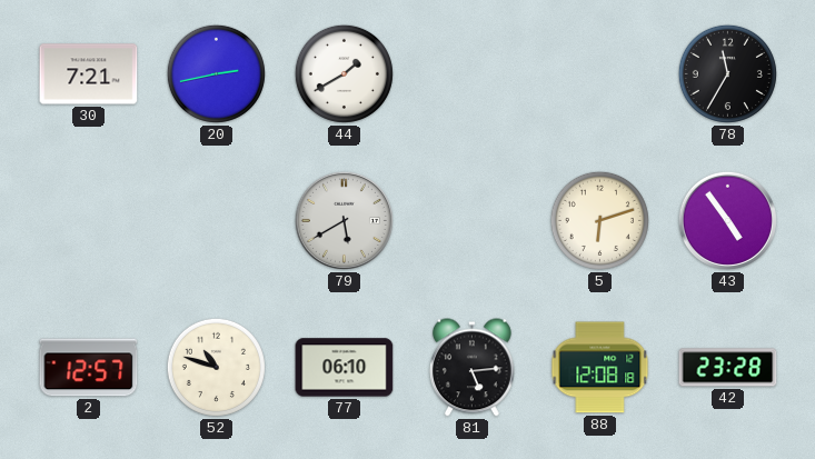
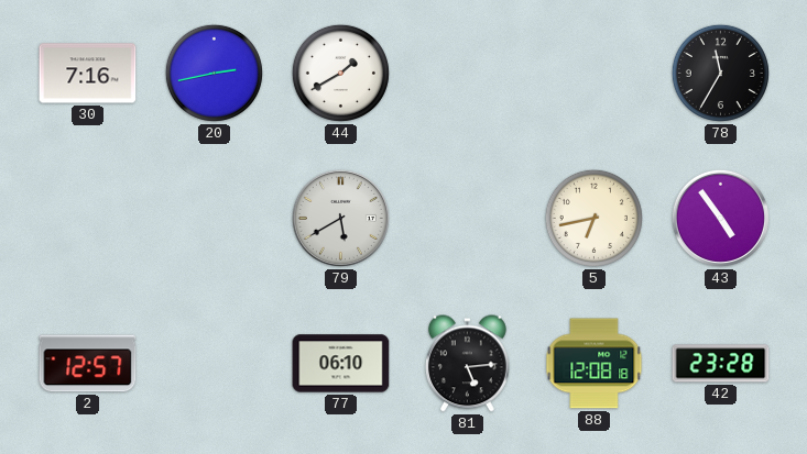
30: 7:21 -> 7:16 (88, 74)
5: 6:12 -> 6:43 (593, 218)
52: 10:48 -> none (216, 367)
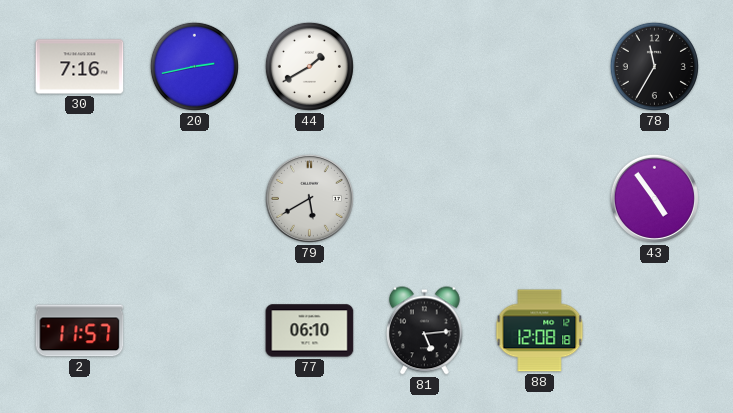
5: 6:43 -> none (593, 218)
2: 12:57 -> 11:57 (80, 331)
42: 23:28 -> none (721, 364)
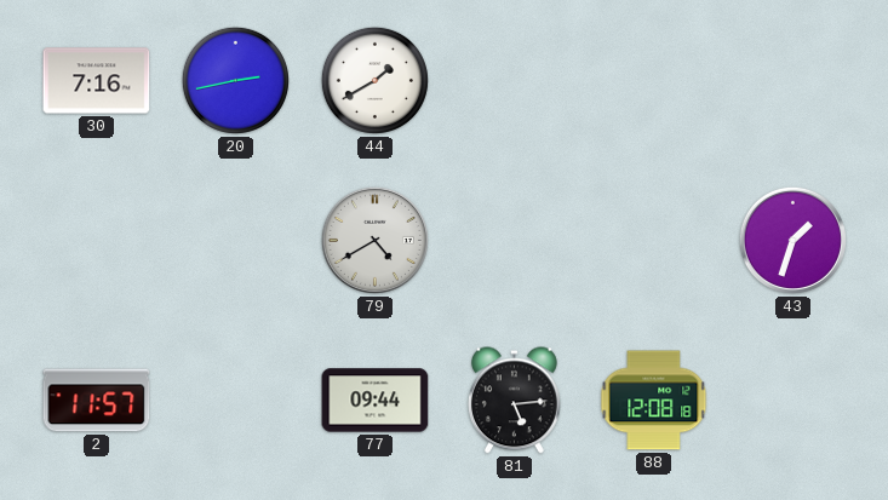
78: 11:35 -> none (654, 66)
79: 5:40 -> 4:40 (374, 240)
43: 4:54 -> 1:33 (792, 240)
77: 06:10 -> 09:44 (376, 401)
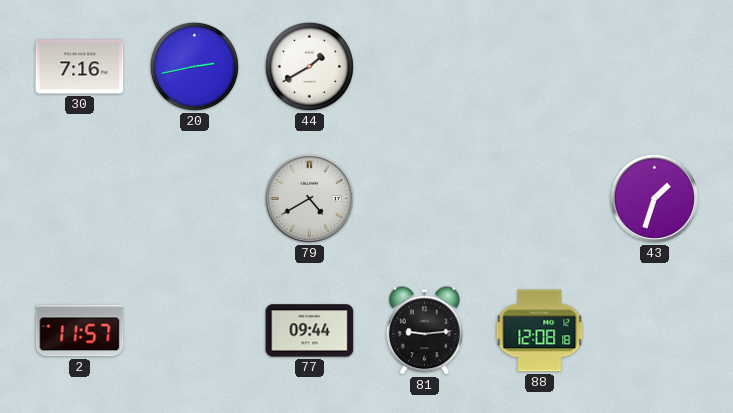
81: 5:14 -> 9:14 (424, 331)
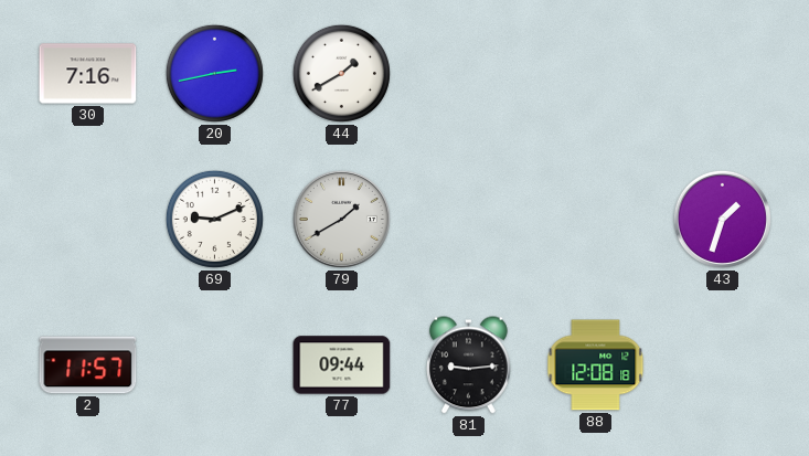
69: none -> 9:11 (214, 219)
79: 4:40 -> 1:40 (341, 219)
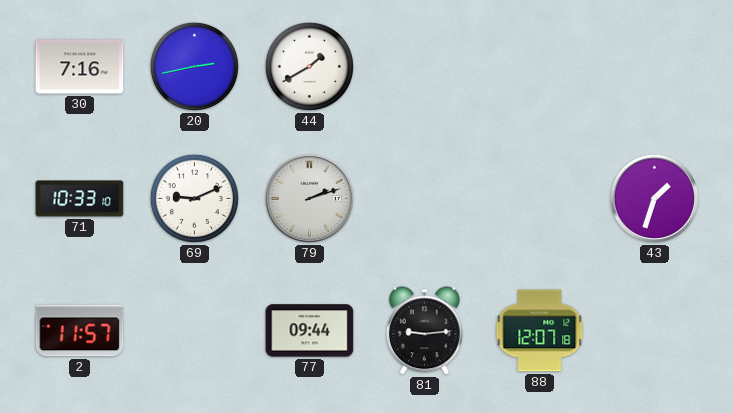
71: none -> 10:33 (80, 199)
79: 1:40 -> 2:12 (309, 198)
88: 12:08 -> 12:07 (540, 331)
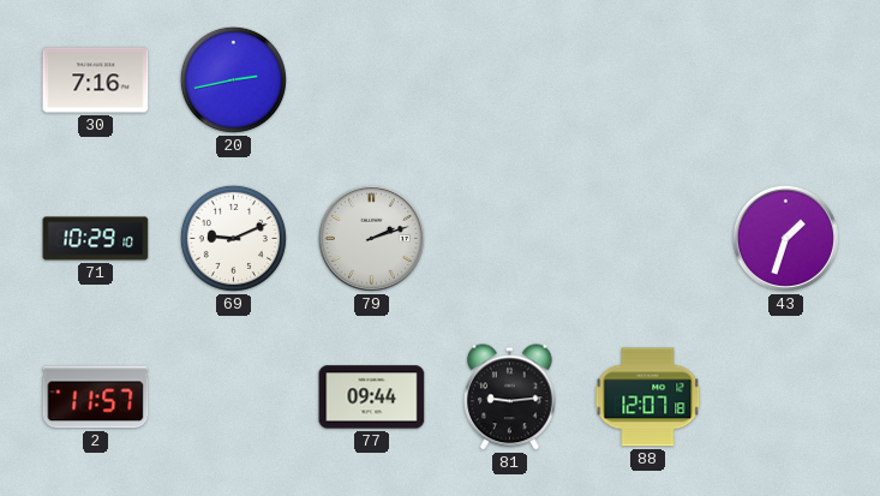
44: 1:40 -> none (309, 66)
71: 10:33 -> 10:29 (96, 239)
